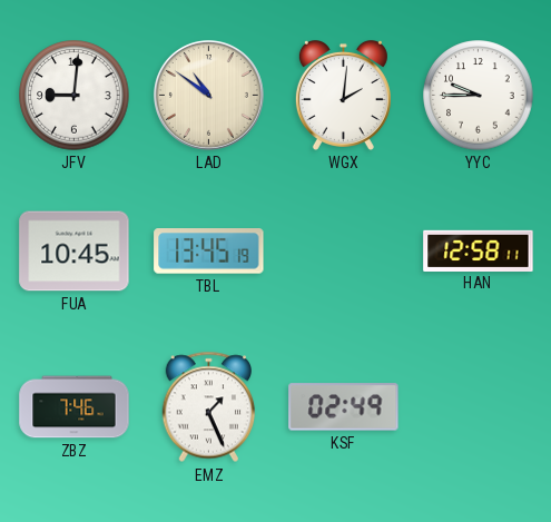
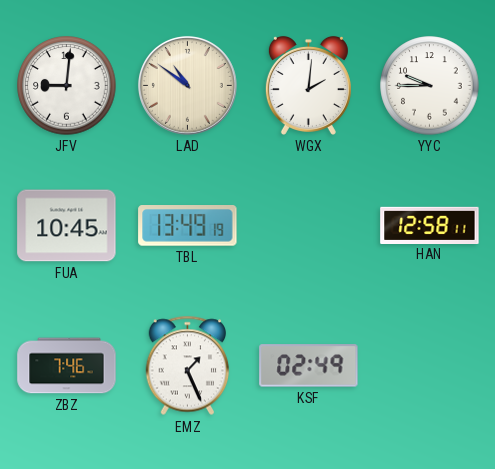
TBL: 13:45 -> 13:49 (188, 226)
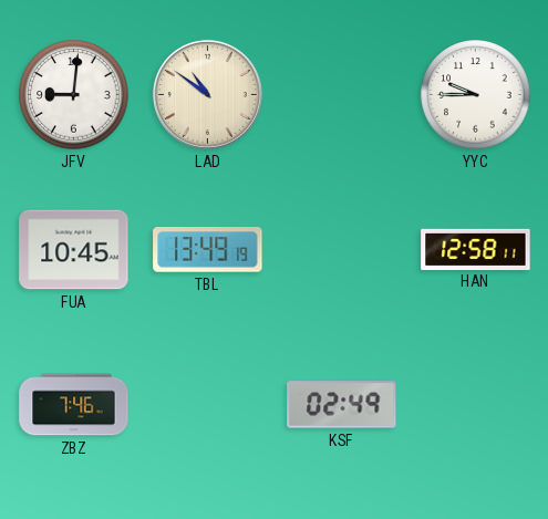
WGX: 2:01 -> none (308, 85)
EMZ: 1:26 -> none (188, 366)
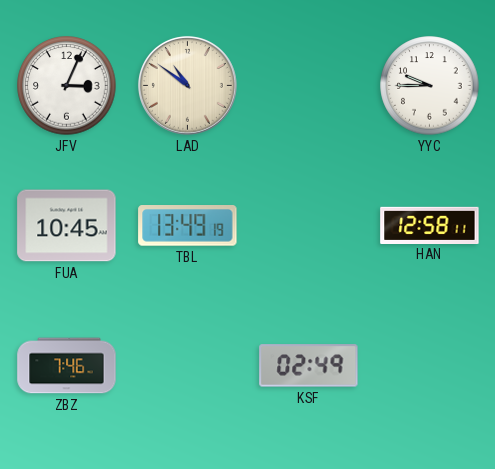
JFV: 9:01 -> 3:04 (67, 86)
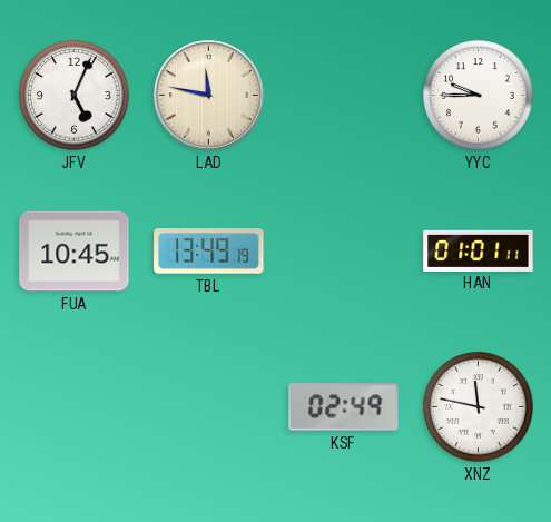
JFV: 3:04 -> 5:04 (75, 96)
LAD: 10:51 -> 11:47 (208, 95)
HAN: 12:58 -> 01:01 (479, 250)
ZBZ: 7:46 -> none (67, 366)
XNZ: none -> 11:47 (479, 407)
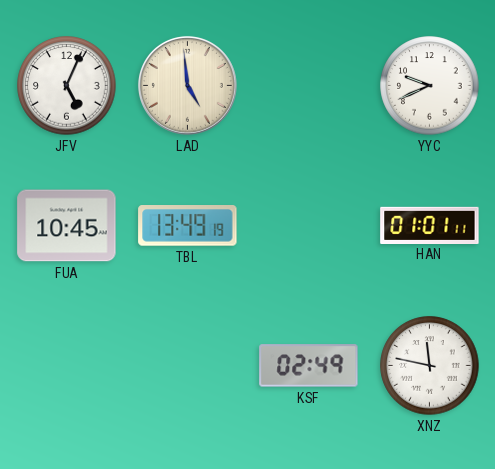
LAD: 11:47 -> 4:59 (187, 85)
YYC: 9:45 -> 9:41 (430, 86)
